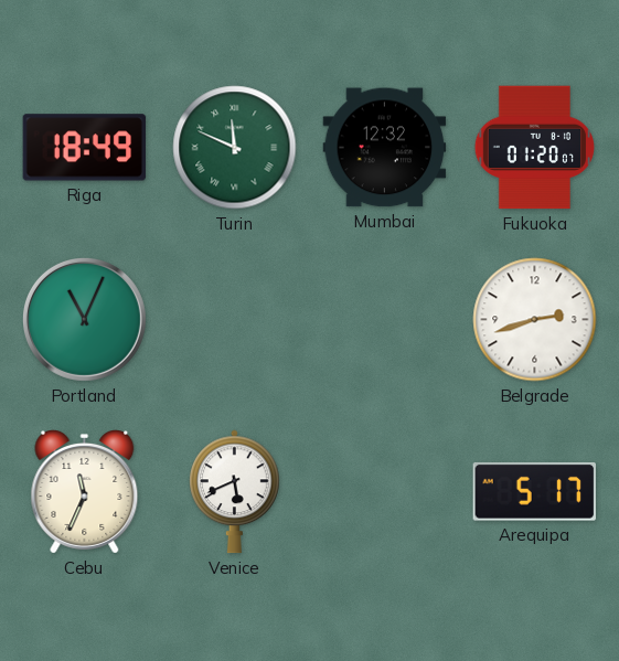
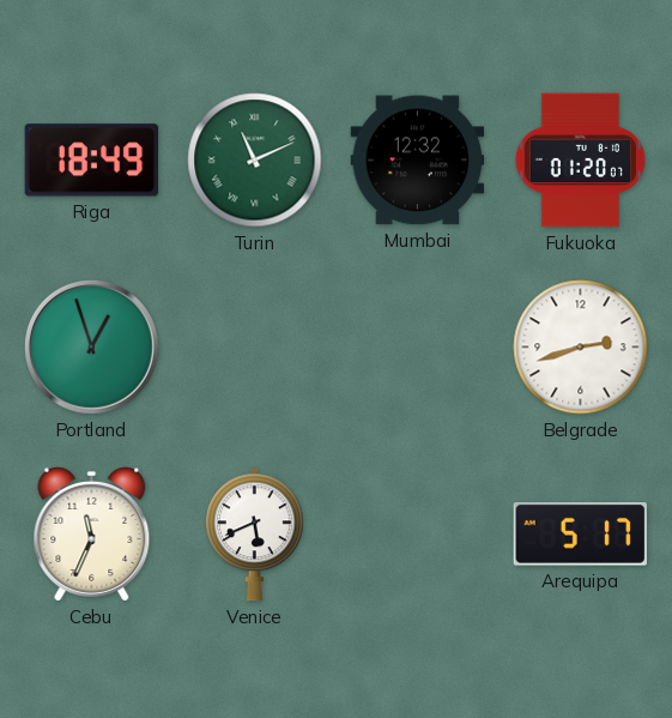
Turin: 11:49 -> 11:11 (255, 161)
Portland: 11:04 -> 12:57 (91, 346)
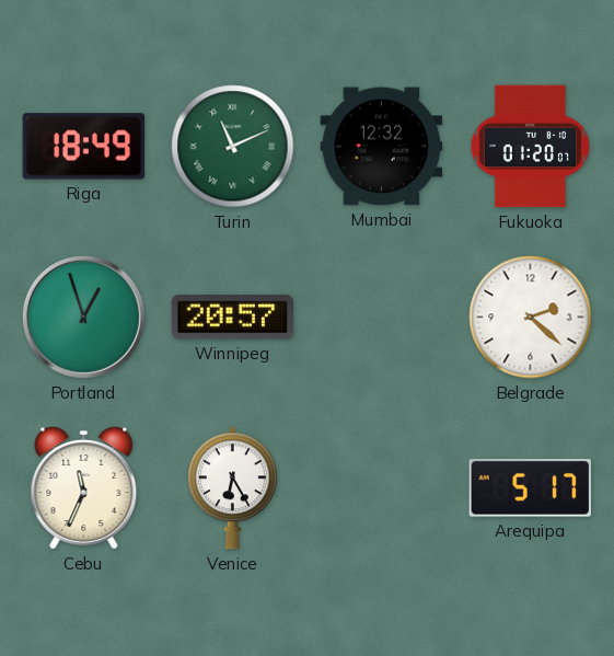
Winnipeg: none -> 20:57 (233, 318)
Belgrade: 2:42 -> 2:22 (531, 318)
Venice: 5:41 -> 6:25 (233, 488)
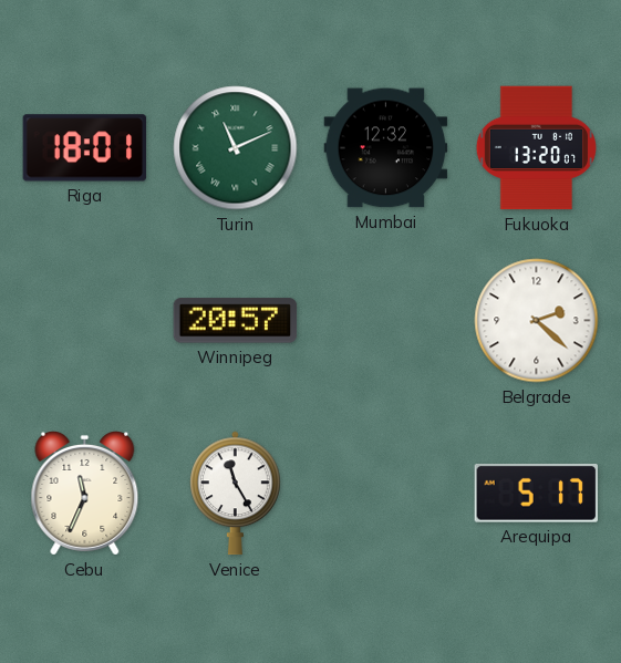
Riga: 18:49 -> 18:01 (85, 148)
Fukuoka: 01:20 -> 13:20 (536, 148)
Portland: 12:57 -> none (83, 317)
Venice: 6:25 -> 11:25 (236, 494)
